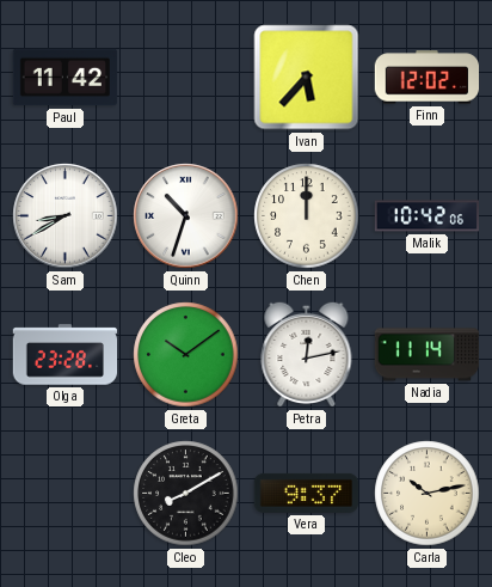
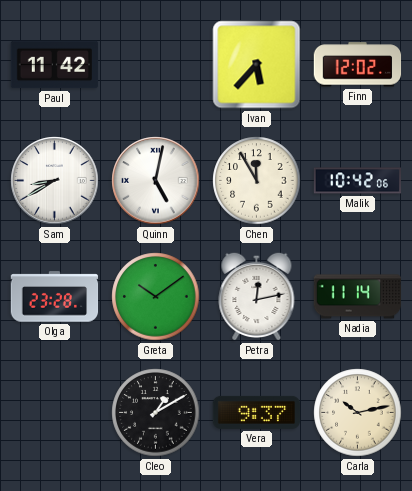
Quinn: 10:33 -> 5:02 (156, 181)
Chen: 12:00 -> 11:55 (257, 181)
Cleo: 8:10 -> 1:10 (156, 413)
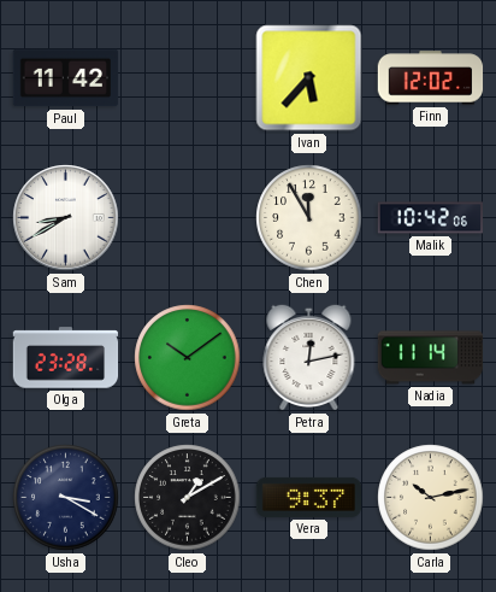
Quinn: 5:02 -> none (156, 181)
Usha: none -> 3:20 (66, 498)
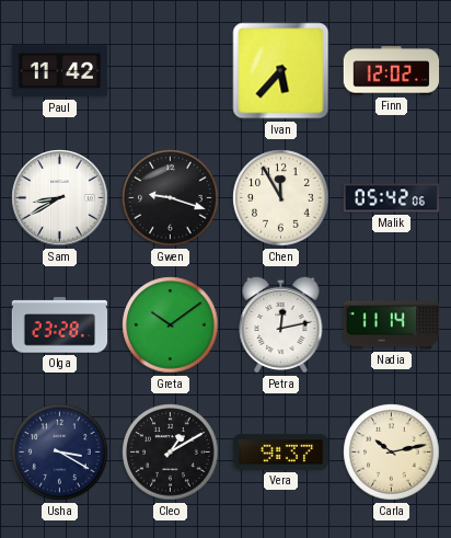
Gwen: none -> 9:18 (171, 198)
Malik: 10:42 -> 05:42 (392, 198)
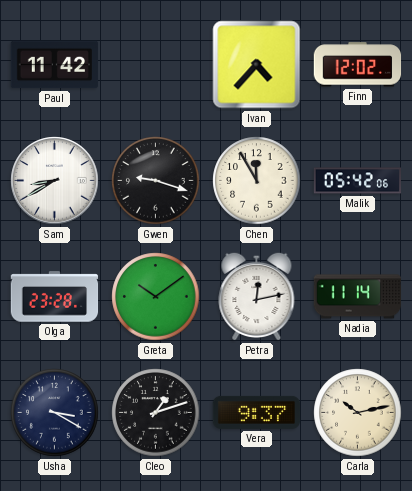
Ivan: 5:37 -> 4:37 (257, 65)
Cleo: 1:10 -> 1:12 (156, 413)
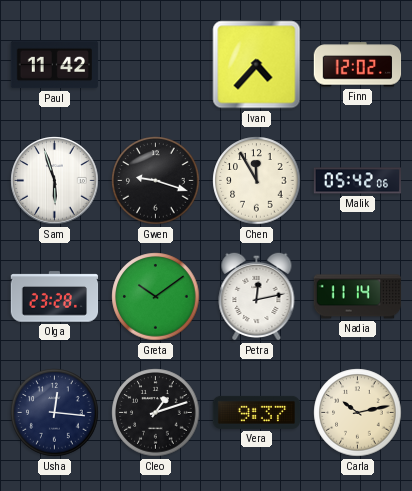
Sam: 8:40 -> 5:57 (55, 181)
Usha: 3:20 -> 12:16 (55, 413)
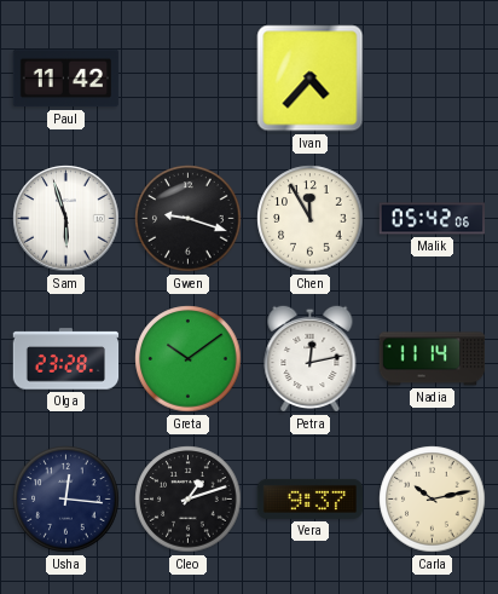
Finn: 12:02 -> none (358, 65)
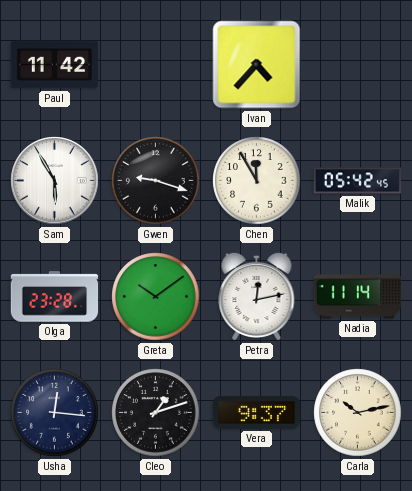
Sam: 5:57 -> 5:55 (55, 181)
Malik: 05:42:06 -> 05:42:45 (358, 181)
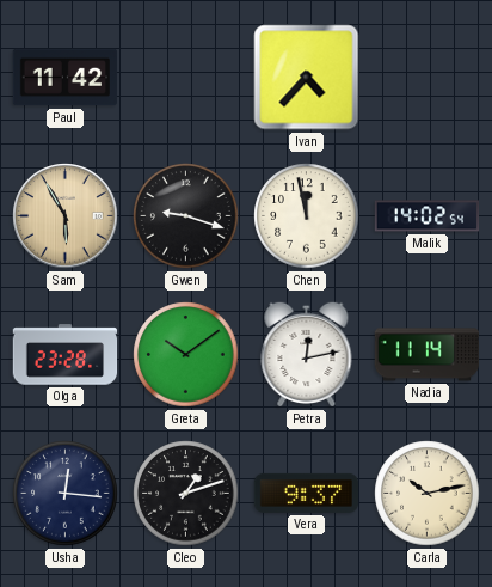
Sam dial: white -> champagne (66, 216)
Chen: 11:55 -> 11:58 (307, 216)
Malik: 05:42 -> 14:02 (428, 216)
